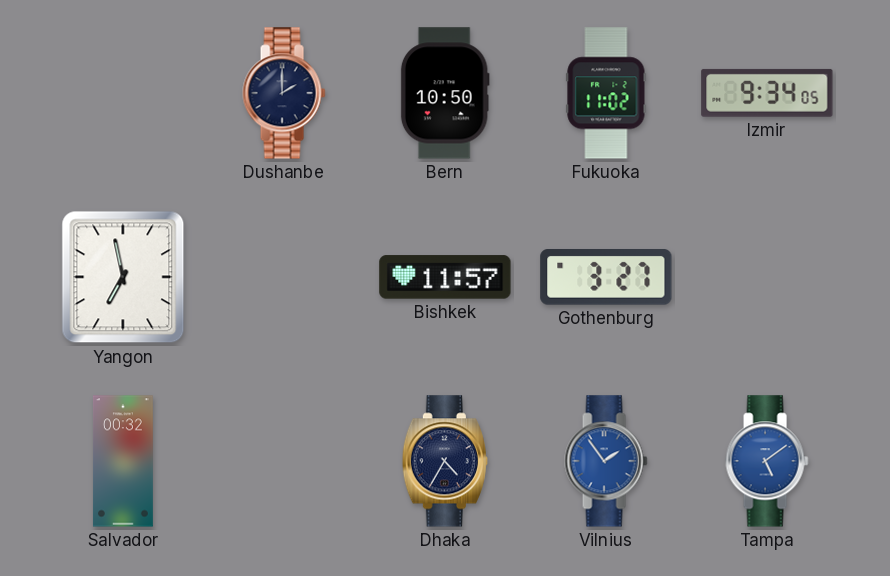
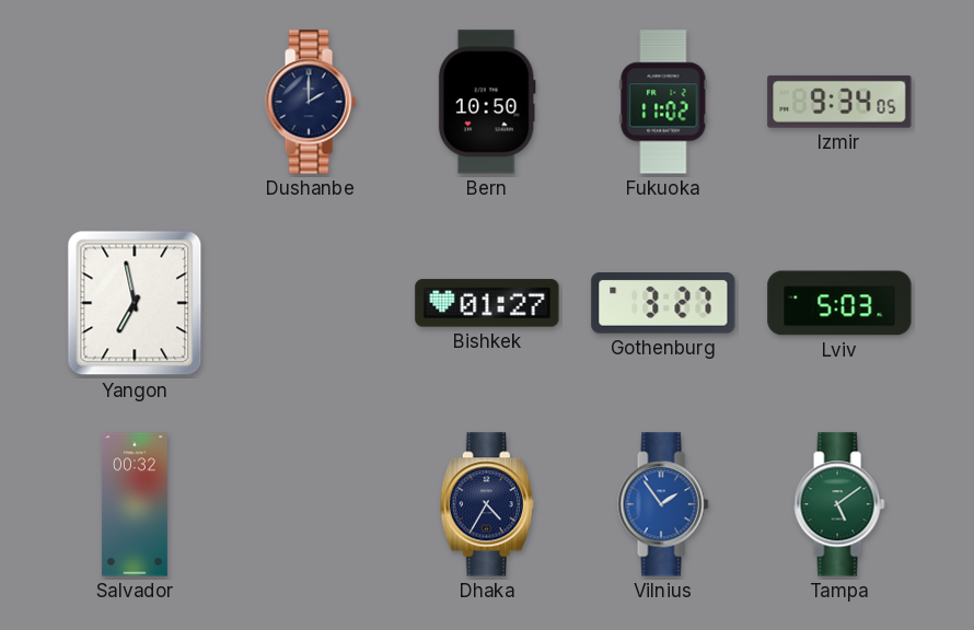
Bishkek: 11:57 -> 01:27 (487, 303)
Lviv: none -> 5:03 (839, 303)
Tampa dial: blue -> green (839, 504)
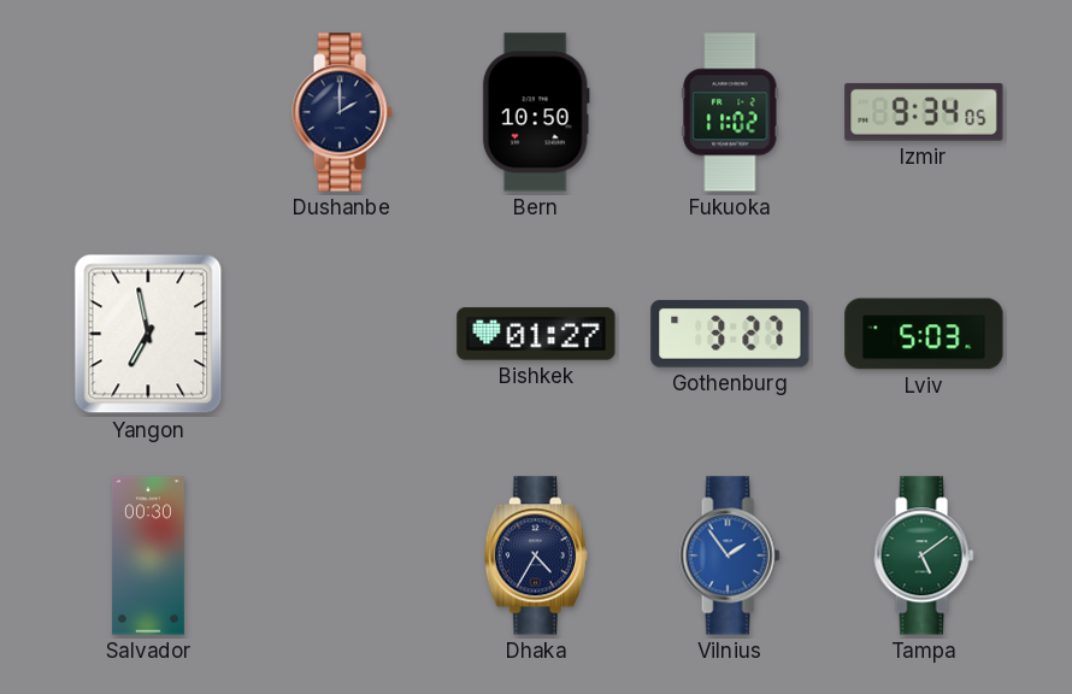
Salvador: 00:32 -> 00:30 (148, 555)
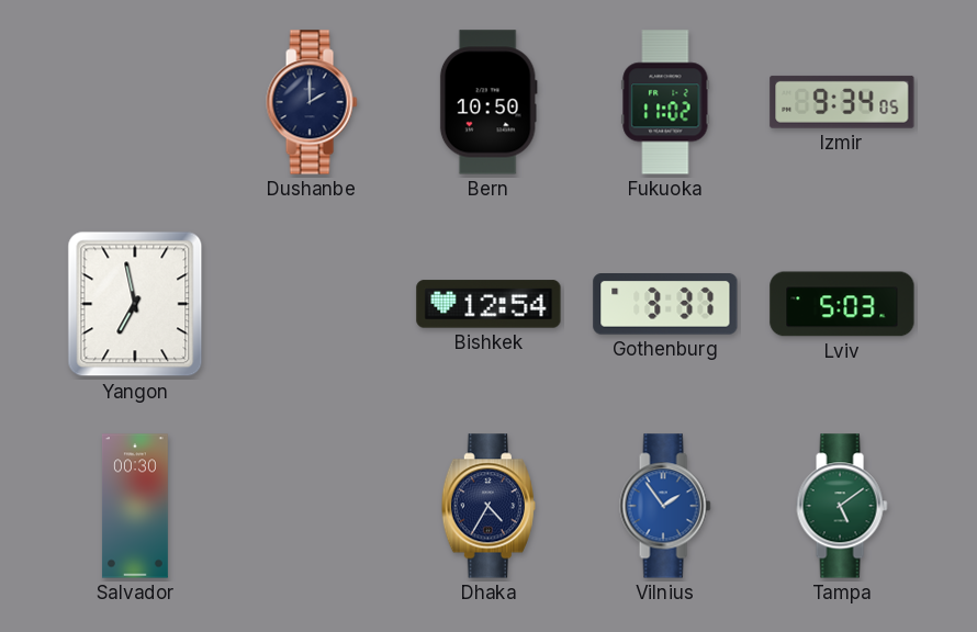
Bishkek: 01:27 -> 12:54 (488, 304)
Gothenburg: 3:27 -> 3:37 (665, 304)
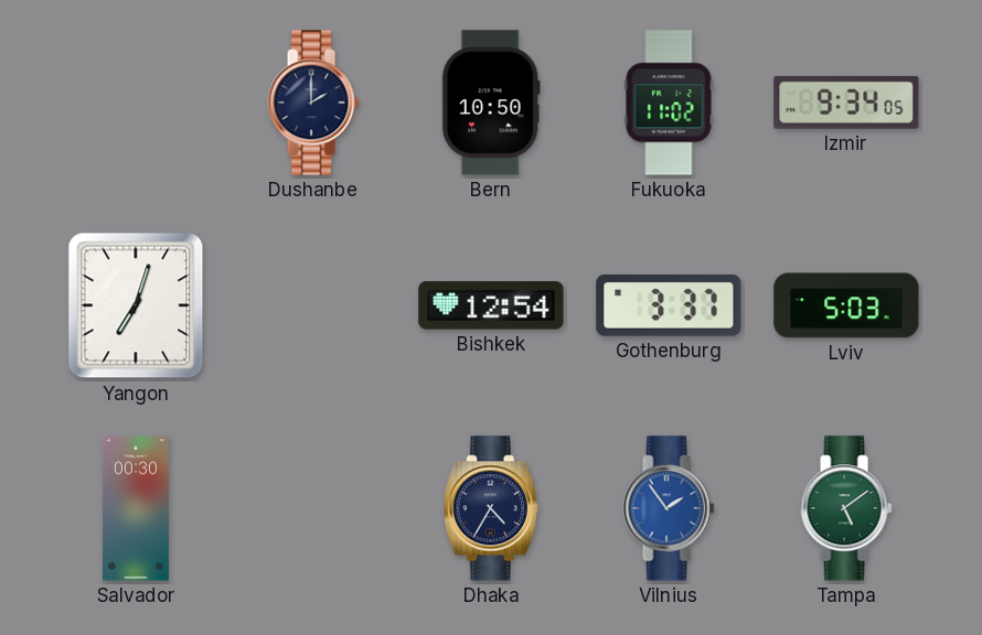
Yangon: 6:58 -> 7:03 (136, 305)
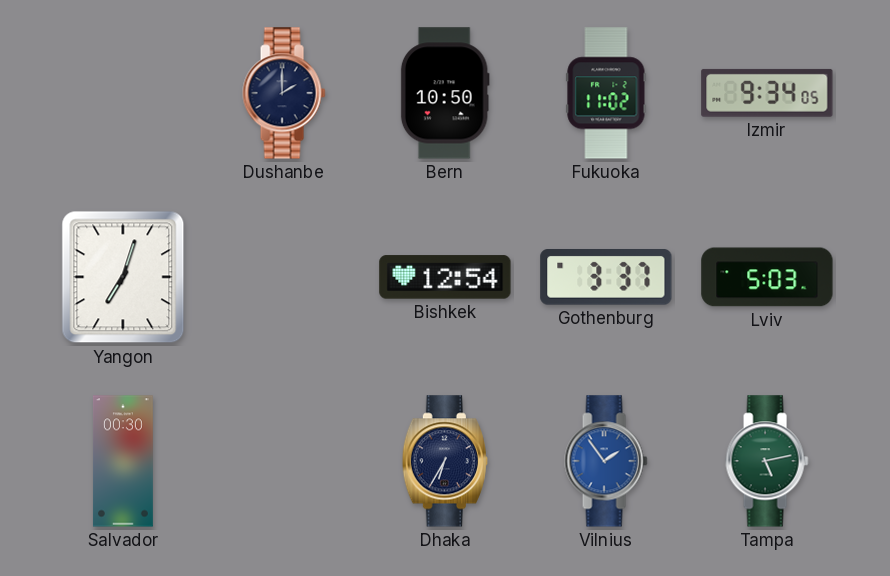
Dhaka: 4:35 -> 6:35 (445, 461)
Tampa: 5:09 -> 5:13 (767, 461)
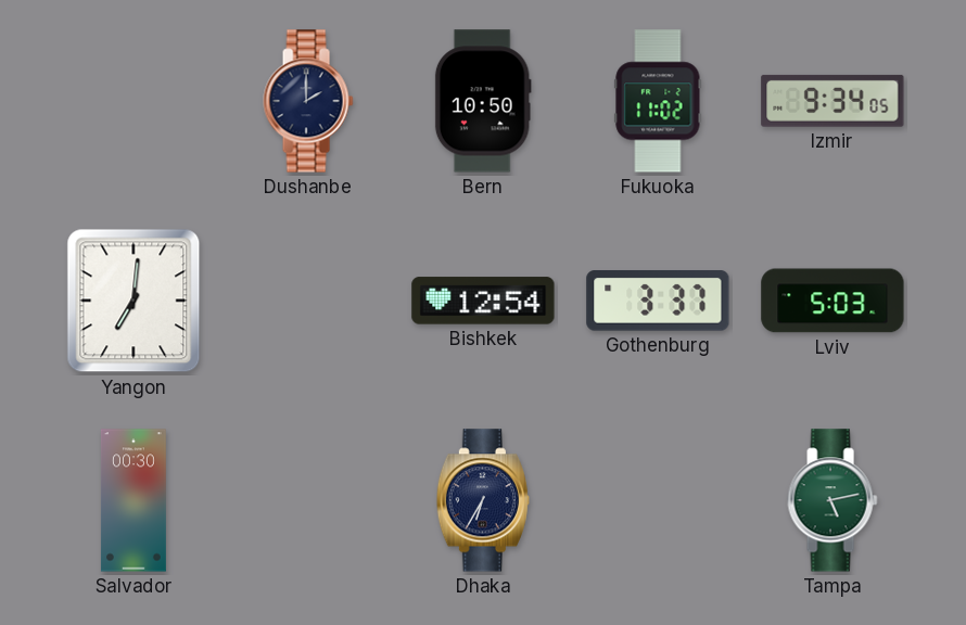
Yangon: 7:03 -> 7:01 (134, 301)
Vilnius: 1:54 -> none (606, 461)
